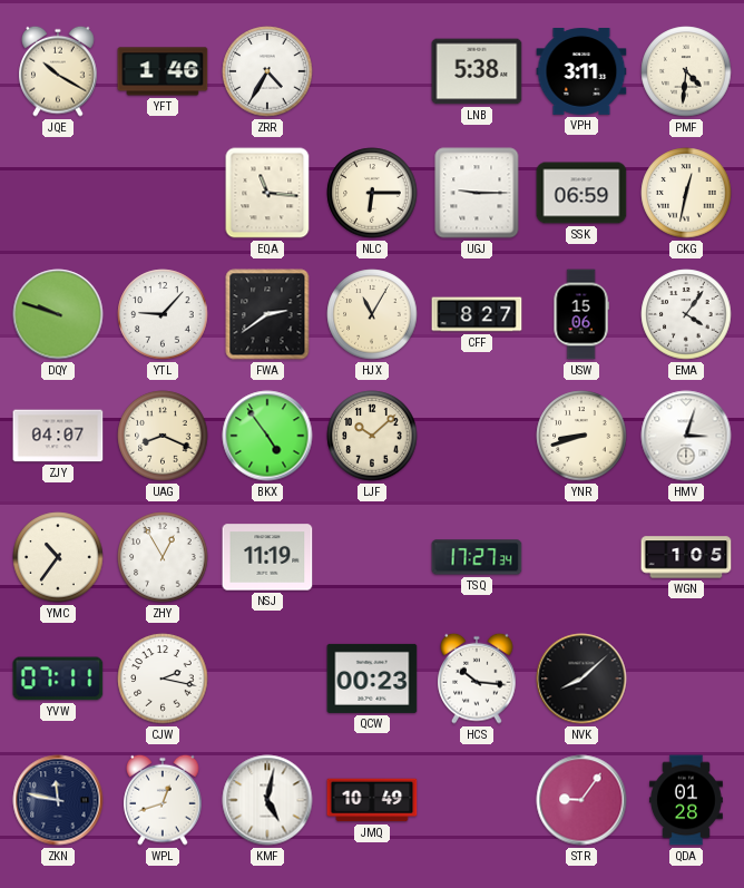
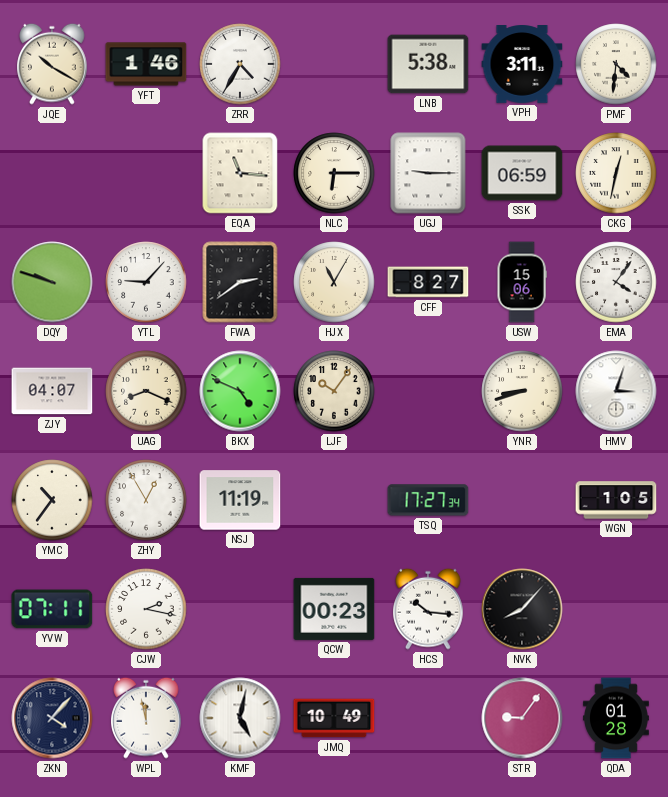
BKX: 4:54 -> 4:49 (240, 391)
LJF: 10:08 -> 10:06 (334, 391)
NVK: 8:08 -> 8:07 (522, 609)
ZKN: 11:47 -> 4:07 (52, 718)
WPL: 12:42 -> 11:58 (146, 718)
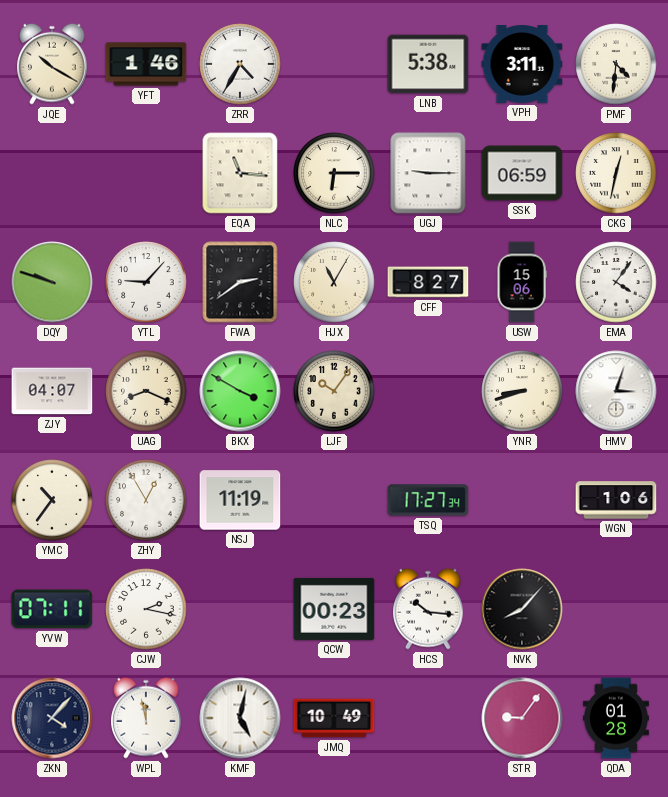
BKX: 4:49 -> 3:50 (240, 391)
WGN: 1:05 -> 1:06 (616, 500)
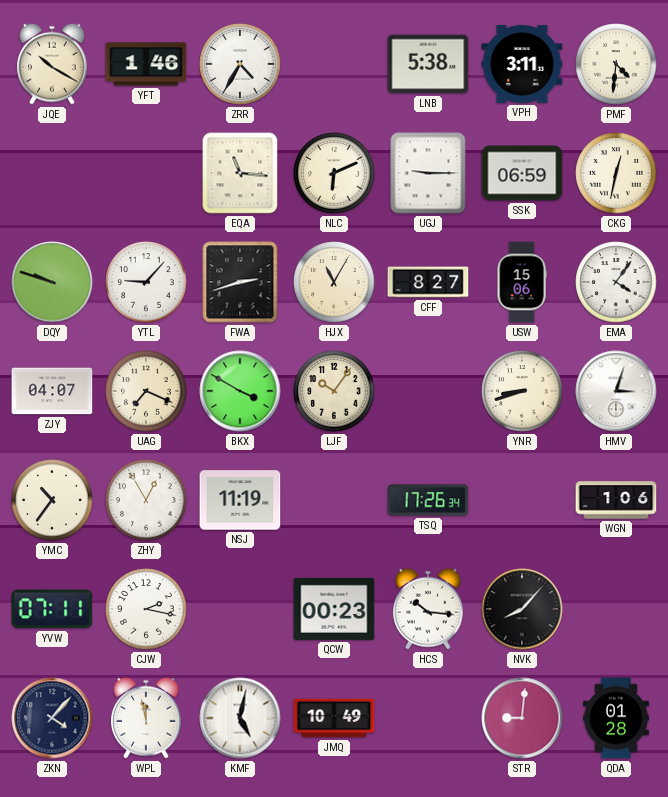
NLC: 6:15 -> 6:11 (334, 173)
FWA: 2:39 -> 2:42 (240, 282)
UAG: 8:19 -> 7:19 (146, 391)
TSQ: 17:27 -> 17:26 (428, 500)
STR: 9:06 -> 9:01 (522, 718)
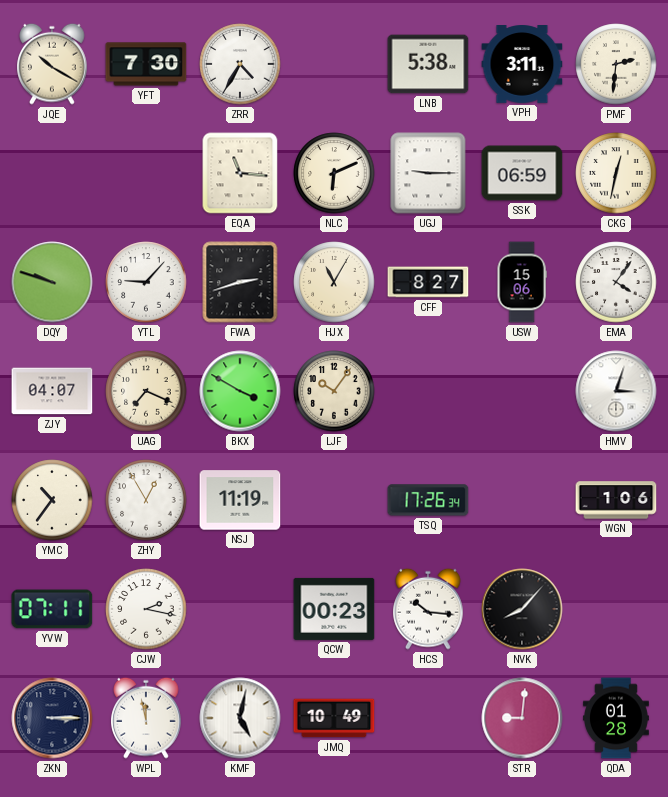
YFT: 1:46 -> 7:30 (146, 64)
PMF: 4:31 -> 2:31 (616, 64)
YNR: 8:42 -> none (522, 391)
ZKN: 4:07 -> 3:15 (52, 718)
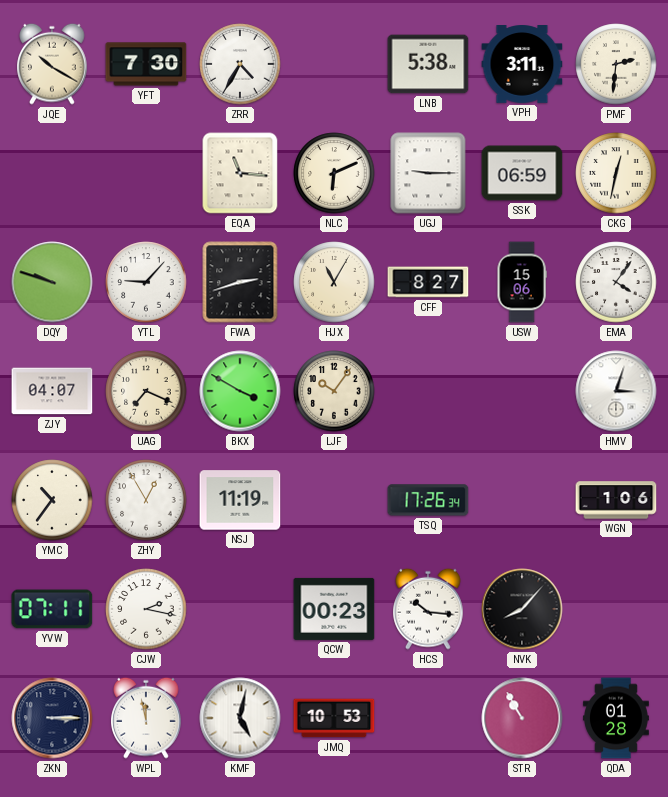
JMQ: 10:49 -> 10:53 (334, 718)
STR: 9:01 -> 10:55 (522, 718)
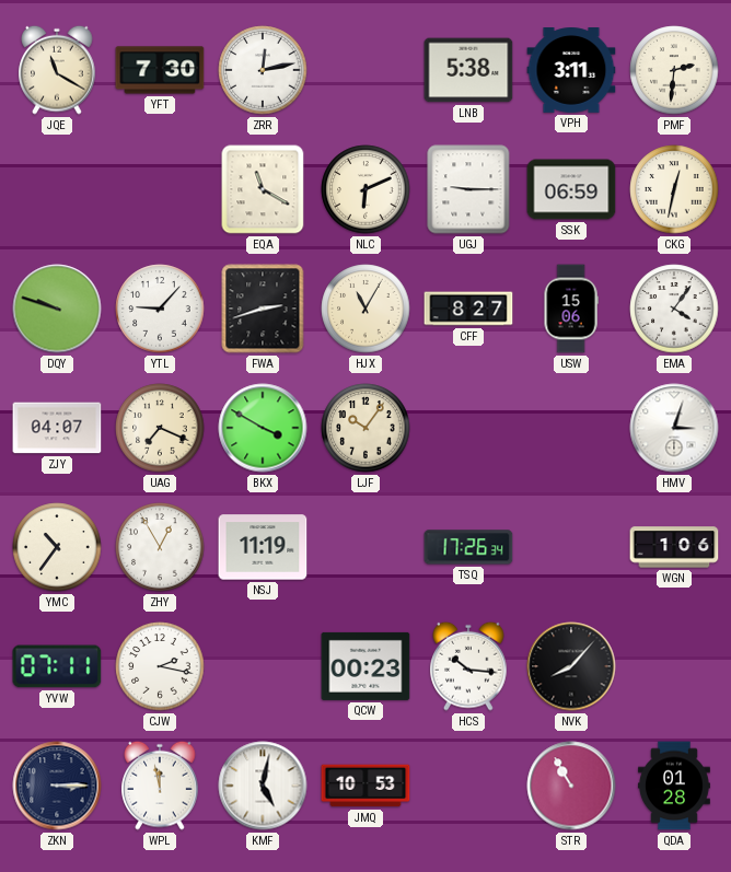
JQE: 10:20 -> 11:20 (57, 70)
ZRR: 4:35 -> 12:13 (263, 70)
EQA: 11:16 -> 11:20 (263, 189)
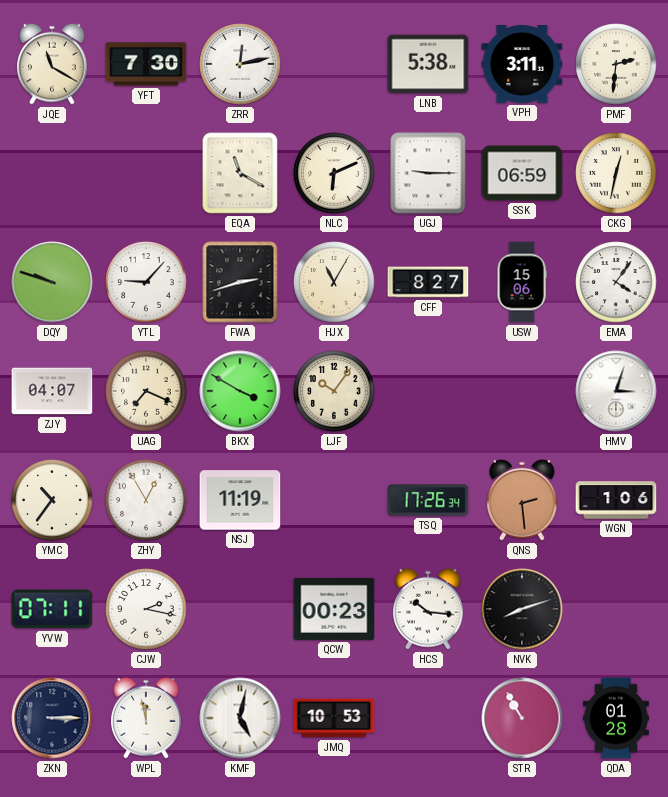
QNS: none -> 2:29 (522, 500)
NVK: 8:07 -> 8:12 (522, 609)
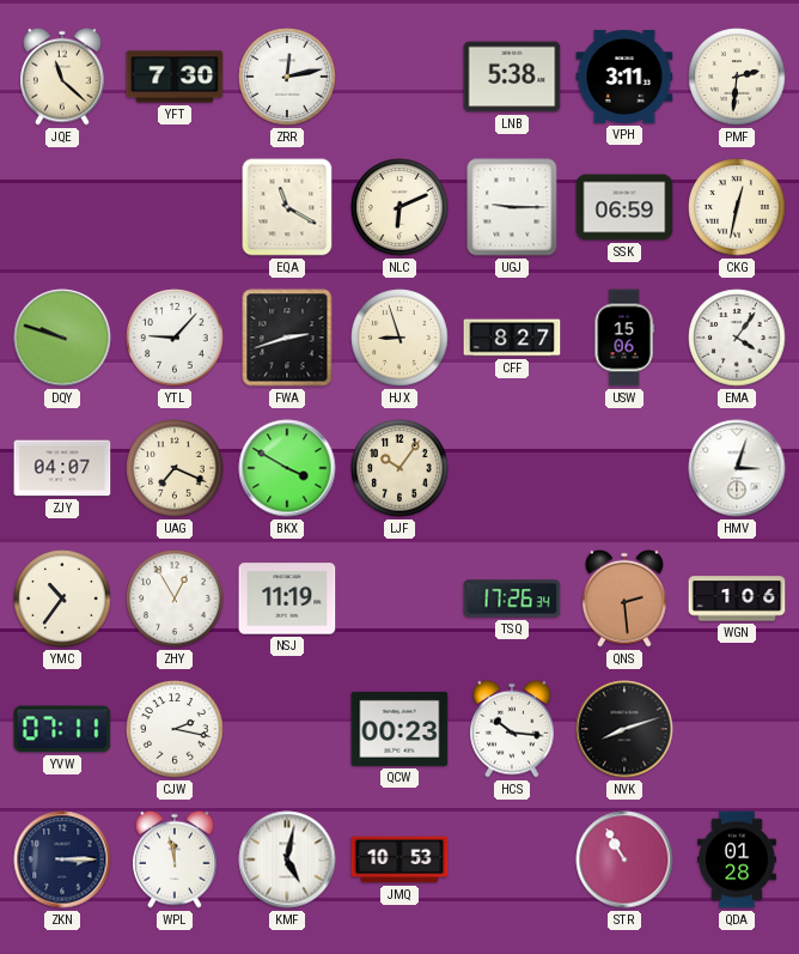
JQE: 11:20 -> 11:22 (62, 77)
HJX: 11:05 -> 8:57 (399, 338)
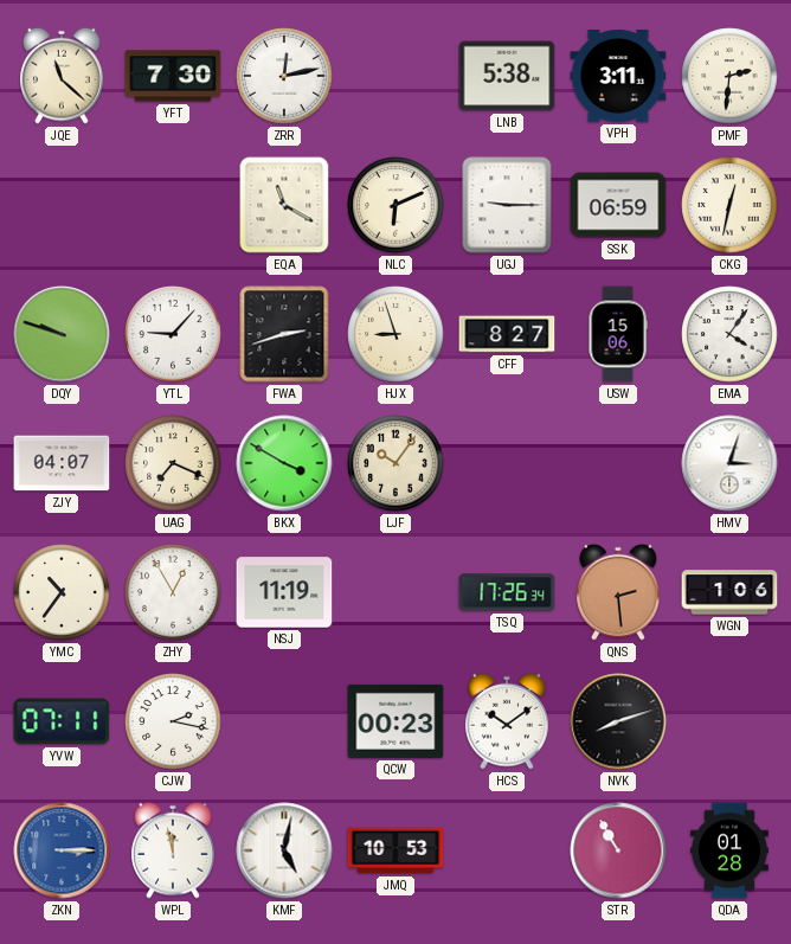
HCS: 10:16 -> 10:09 (507, 721)
ZKN dial: navy -> blue (62, 850)
